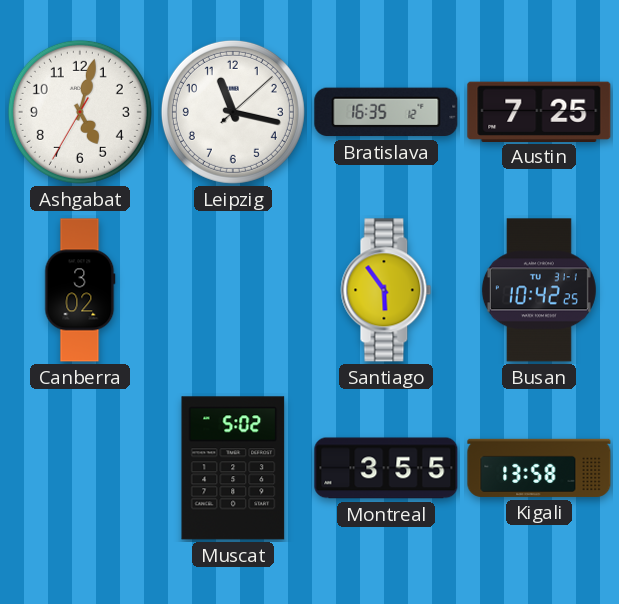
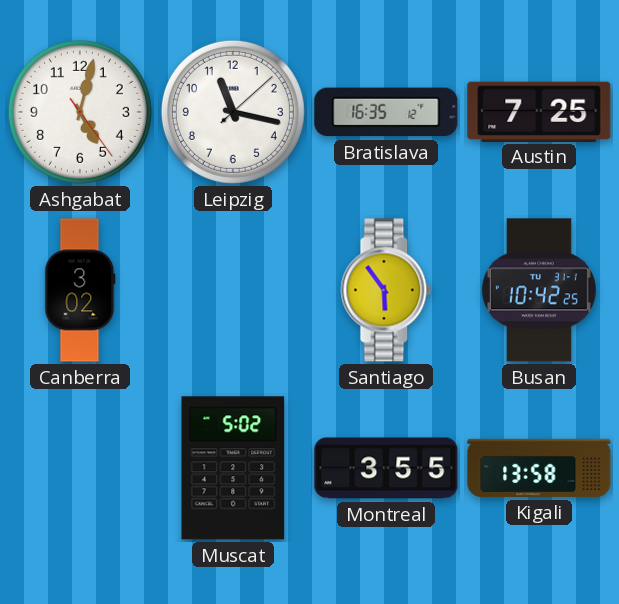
Ashgabat: 5:02:35 -> 5:02:24 (80, 112)
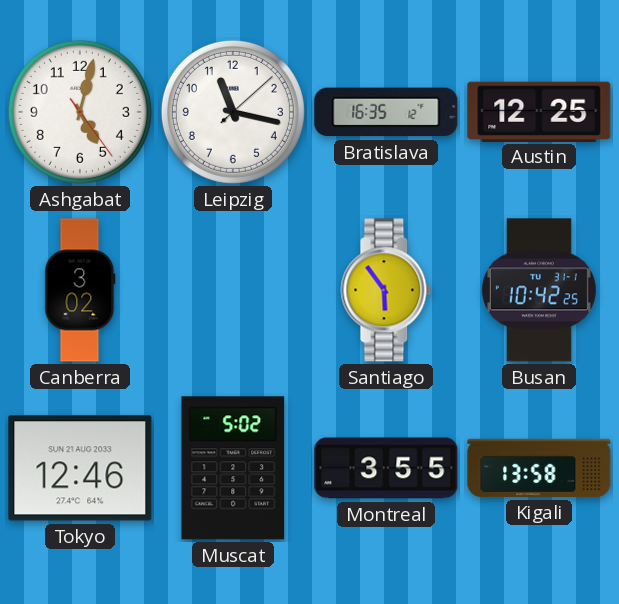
Austin: 7:25 -> 12:25 (539, 111)
Tokyo: none -> 12:46 (80, 468)
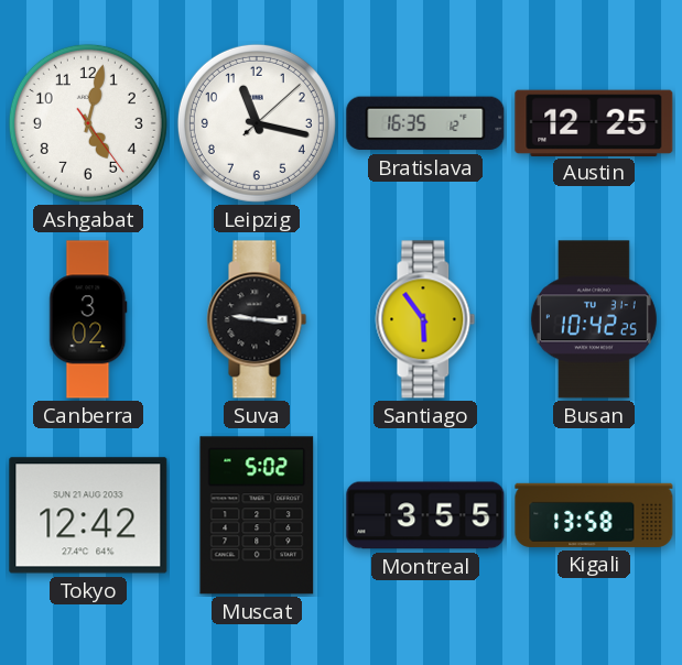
Suva: none -> 9:16 (257, 319)
Tokyo: 12:46 -> 12:42 (88, 515)
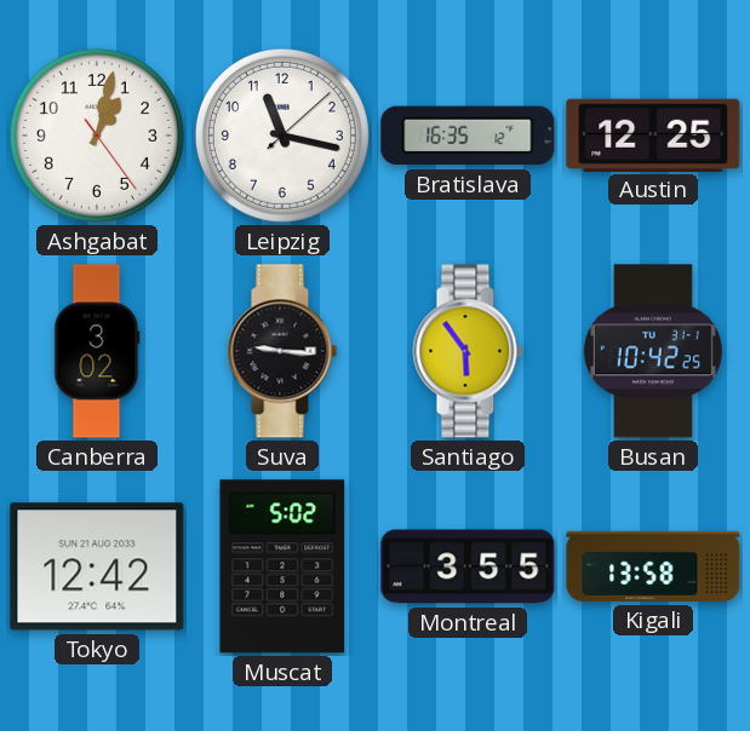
Ashgabat: 5:02 -> 1:02 (97, 136)
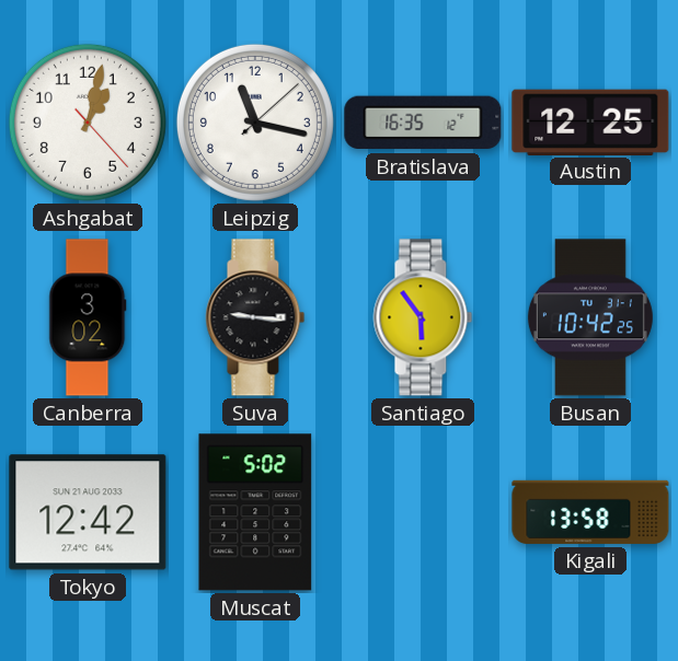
Ashgabat: 1:02:24 -> 1:02:23 (88, 123)
Montreal: 3:55 -> none (468, 566)
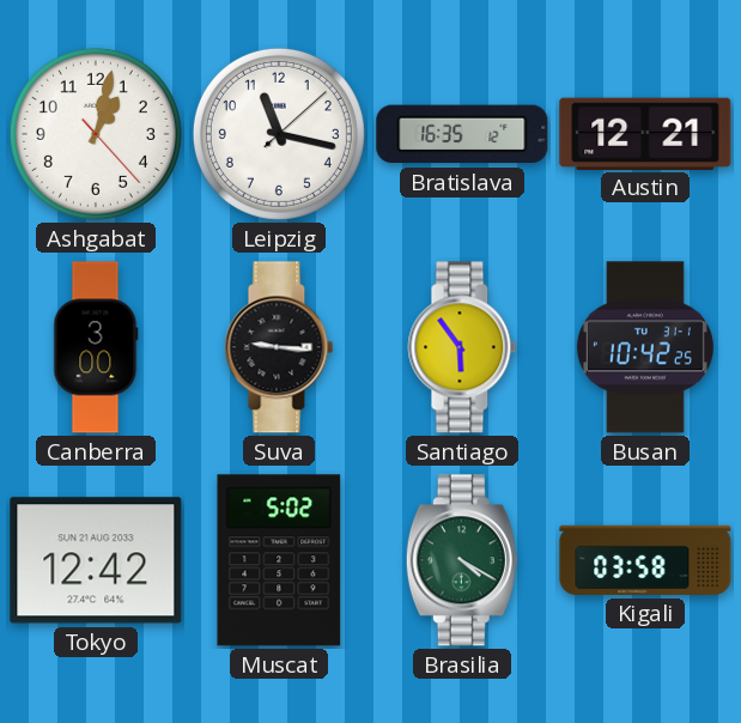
Austin: 12:25 -> 12:21 (645, 133)
Canberra: 3:02 -> 3:00 (96, 347)
Brasilia: none -> 4:20 (462, 560)
Kigali: 13:58 -> 03:58 (645, 560)
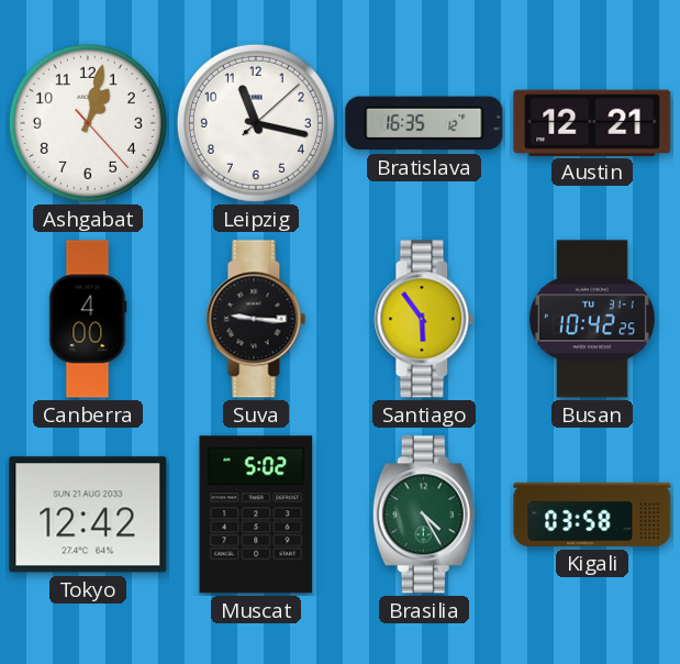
Canberra: 3:00 -> 4:00 (88, 319)
Brasilia: 4:20 -> 4:25 (424, 514)
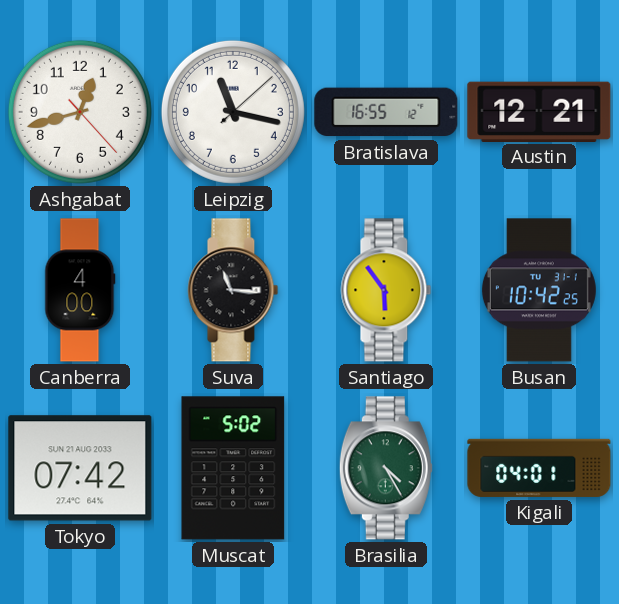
Ashgabat: 1:02 -> 12:42 (80, 112)
Bratislava: 16:35 -> 16:55 (386, 112)
Suva: 9:16 -> 11:16 (233, 290)
Tokyo: 12:42 -> 07:42 (80, 468)
Kigali: 03:58 -> 04:01 (539, 468)
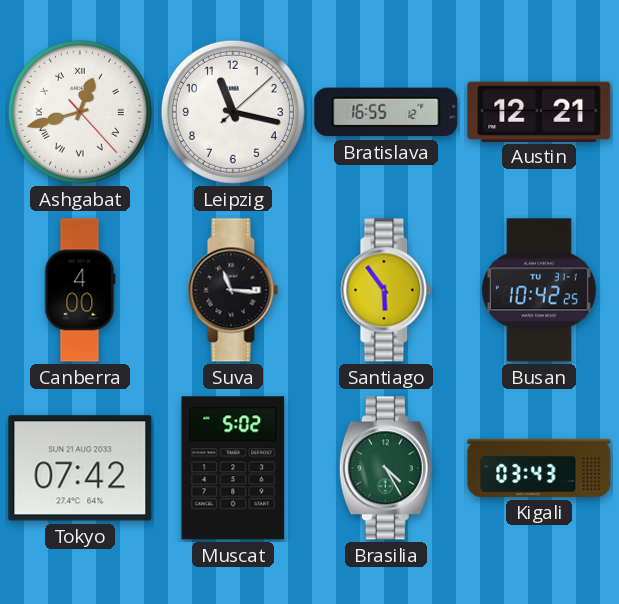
Ashgabat numerals: Arabic -> Roman (80, 112)
Kigali: 04:01 -> 03:43 (539, 468)
